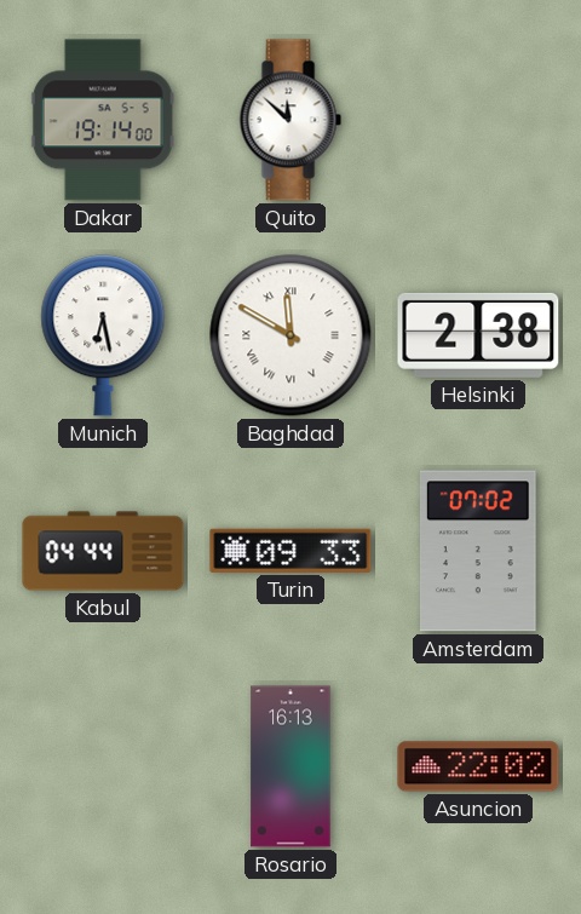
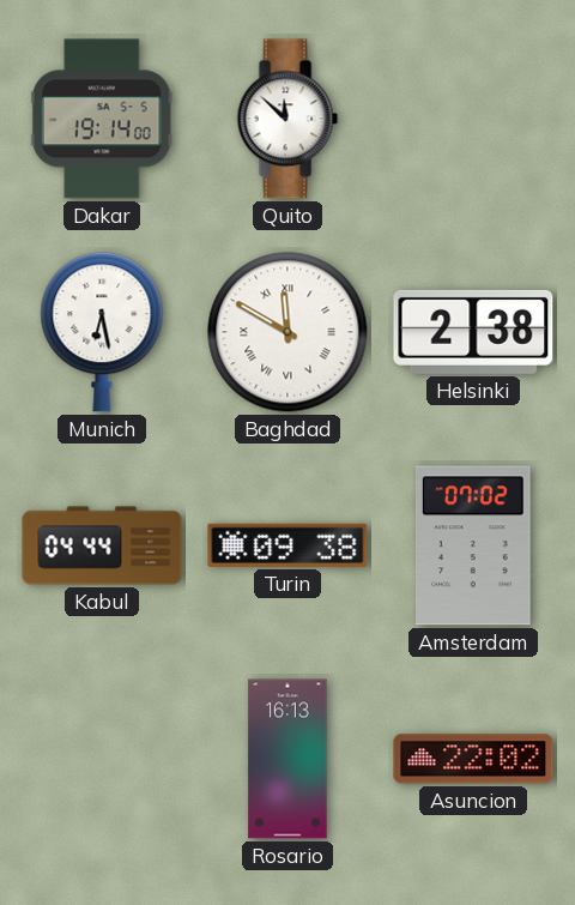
Turin: 09:33 -> 09:38 (287, 545)
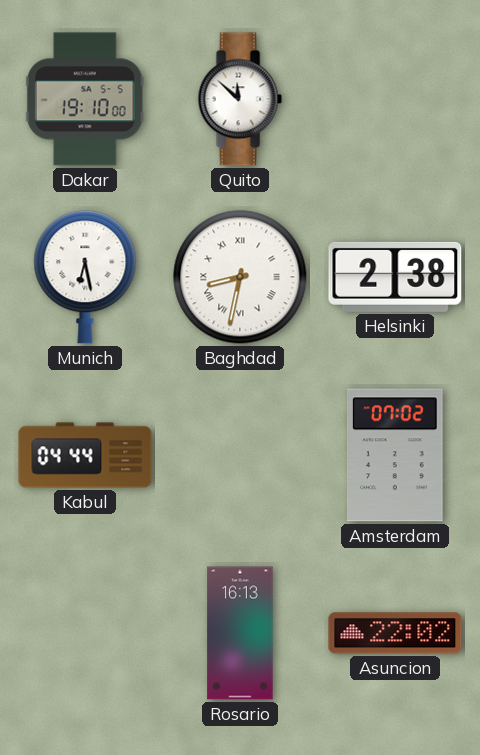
Dakar: 19:14 -> 19:10 (85, 99)
Baghdad: 11:50 -> 8:32 (240, 277)
Turin: 09:38 -> none (287, 545)
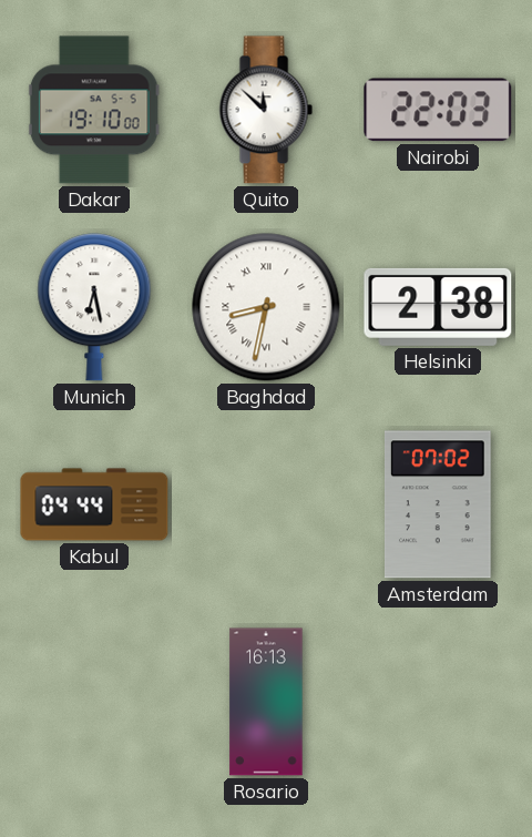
Nairobi: none -> 22:03 (438, 110)
Asuncion: 22:02 -> none (395, 633)
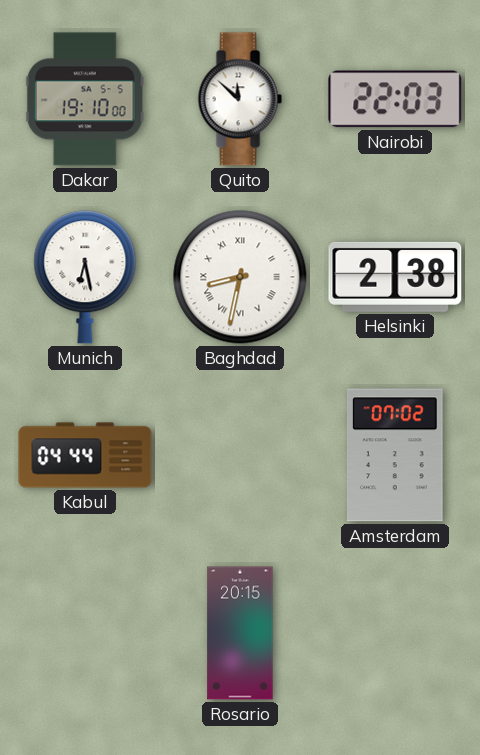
Rosario: 16:13 -> 20:15 (240, 633)
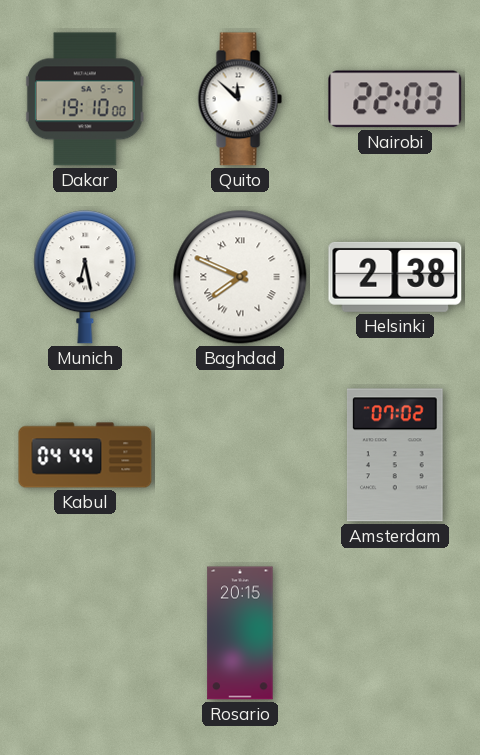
Baghdad: 8:32 -> 7:49 (240, 277)
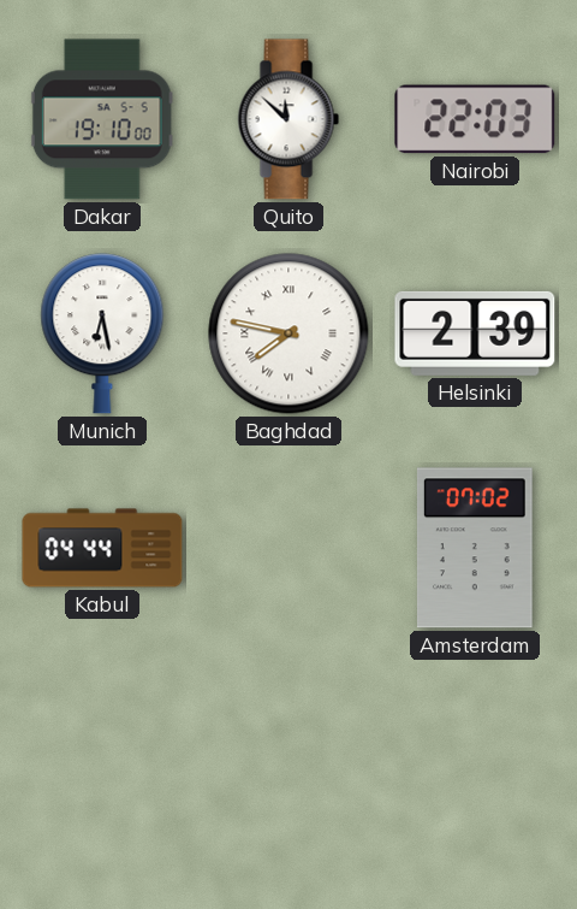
Baghdad: 7:49 -> 7:47 (288, 334)
Helsinki: 2:38 -> 2:39 (475, 334)
Rosario: 20:15 -> none (240, 633)
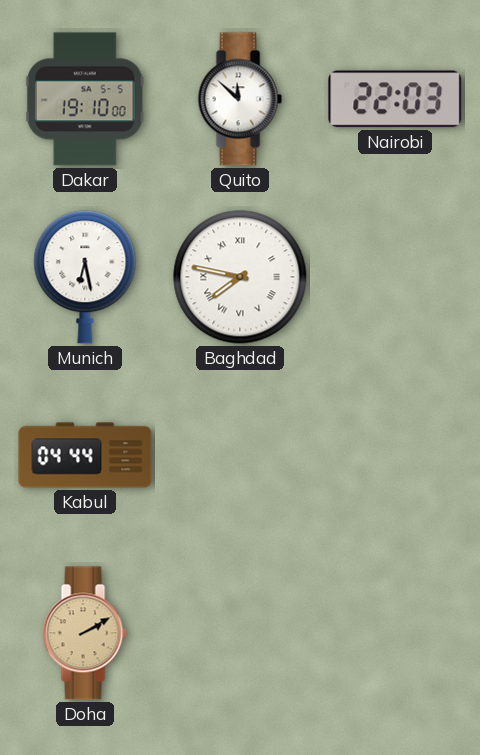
Helsinki: 2:39 -> none (475, 334)
Amsterdam: 07:02 -> none (475, 548)
Doha: none -> 2:10 (85, 633)
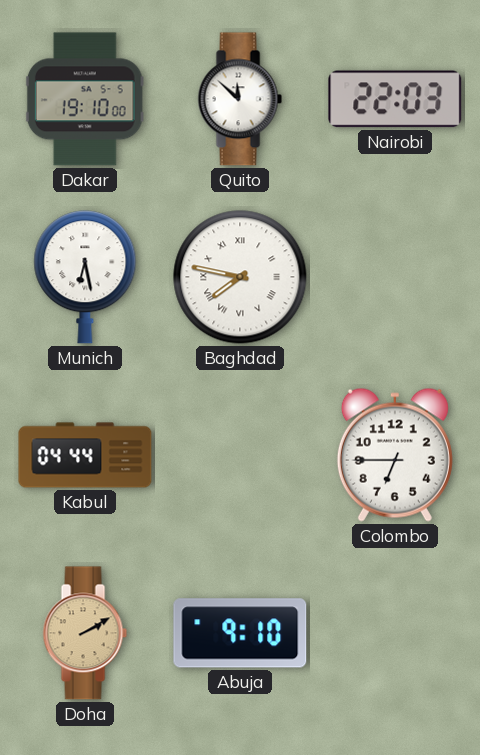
Colombo: none -> 6:45 (395, 455)
Abuja: none -> 9:10 (240, 633)
